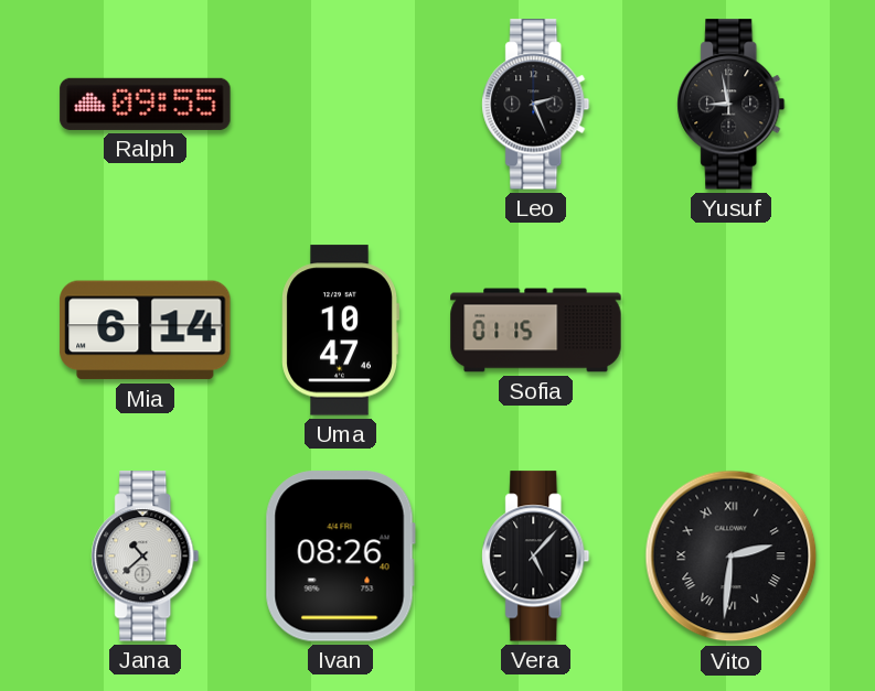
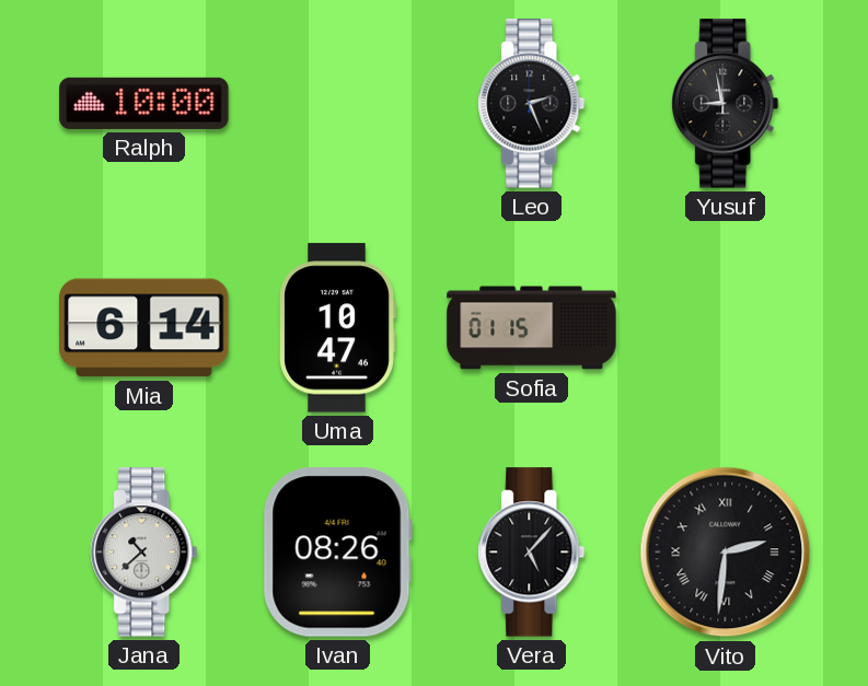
Ralph: 09:55 -> 10:00 (144, 103)
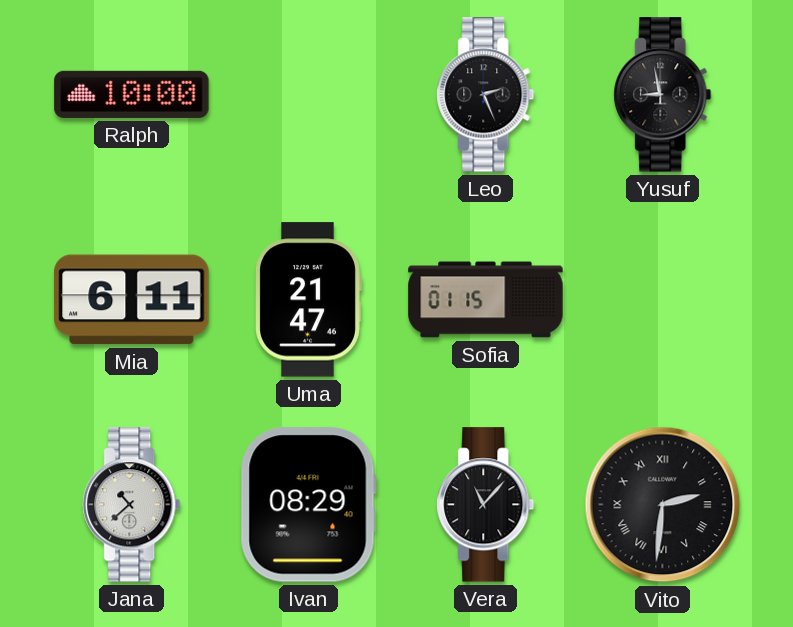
Mia: 6:14 -> 6:11 (132, 300)
Uma: 10:47 -> 21:47 (308, 300)
Ivan: 08:26 -> 08:29 (308, 505)
Vera: 5:07 -> 11:07 (486, 505)
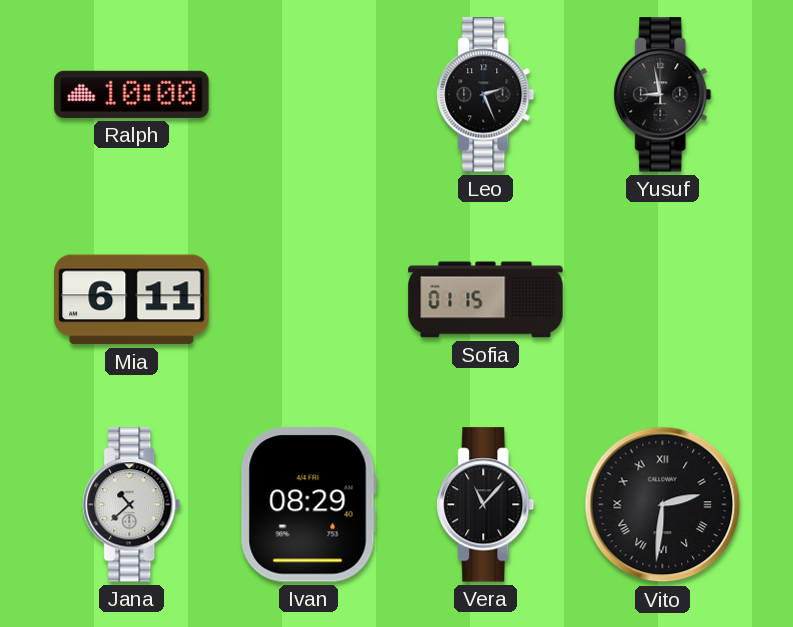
Uma: 21:47 -> none (308, 300)
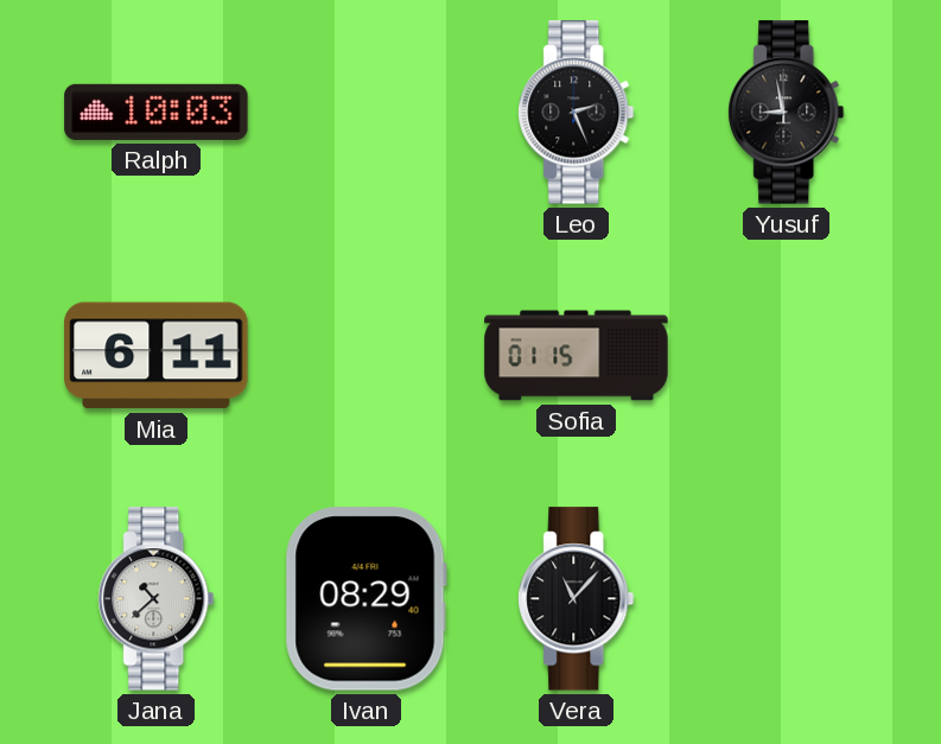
Ralph: 10:00 -> 10:03 (157, 112)
Vito: 2:31 -> none (663, 505)
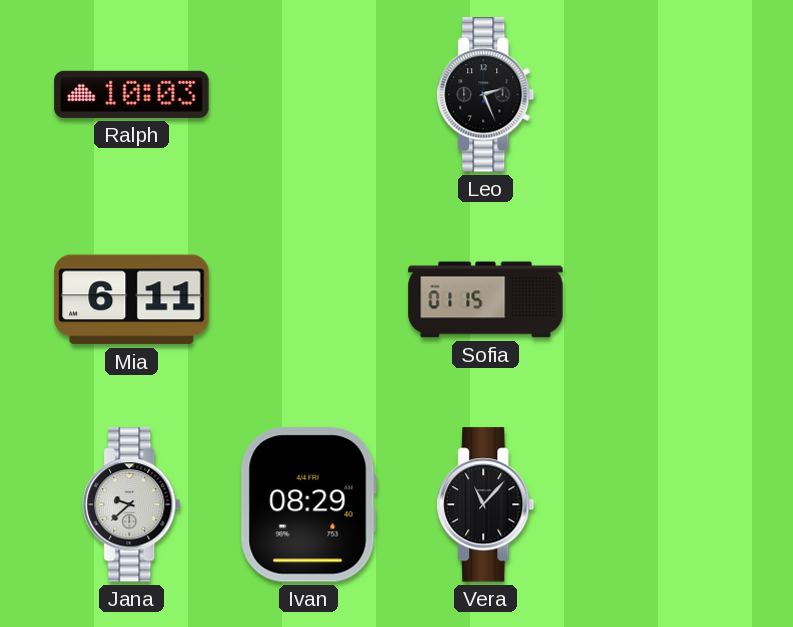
Yusuf: 8:58 -> none (787, 113)
Jana: 10:38 -> 9:38 (132, 505)
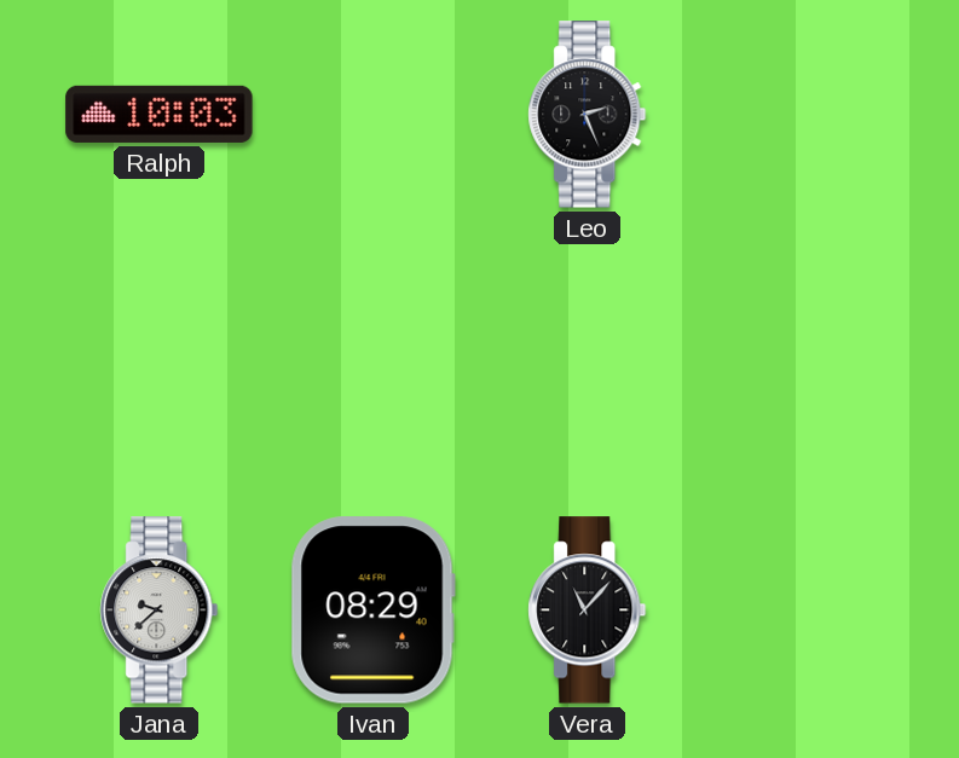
Mia: 6:11 -> none (132, 300)
Sofia: 01:15 -> none (486, 300)
